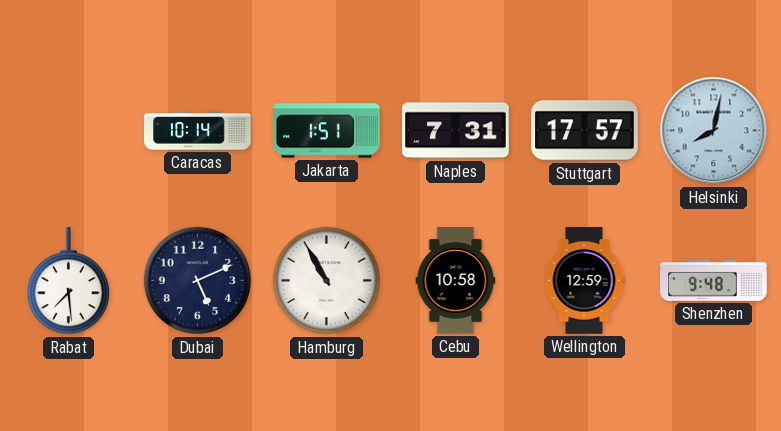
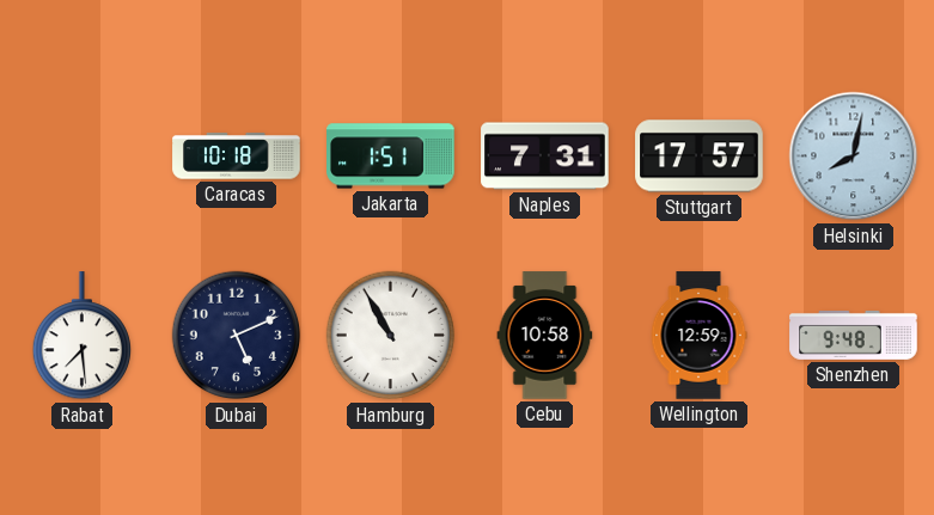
Caracas: 10:14 -> 10:18 (237, 157)
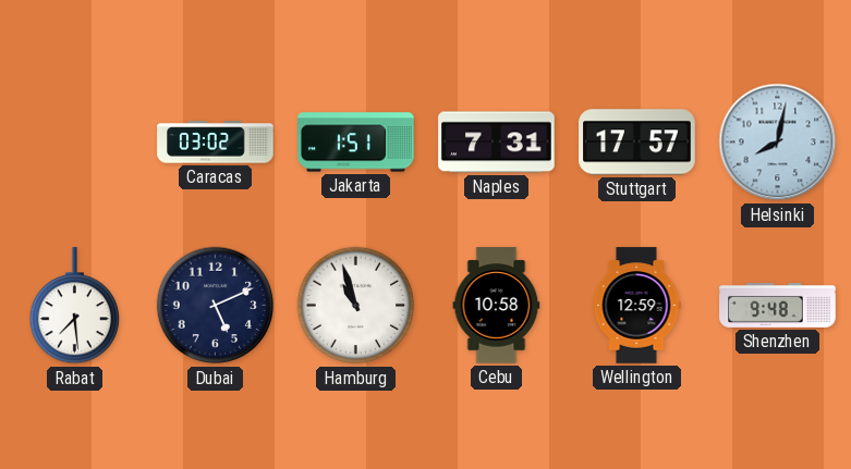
Caracas: 10:18 -> 03:02 (216, 143)
Hamburg: 10:55 -> 10:57 (356, 306)
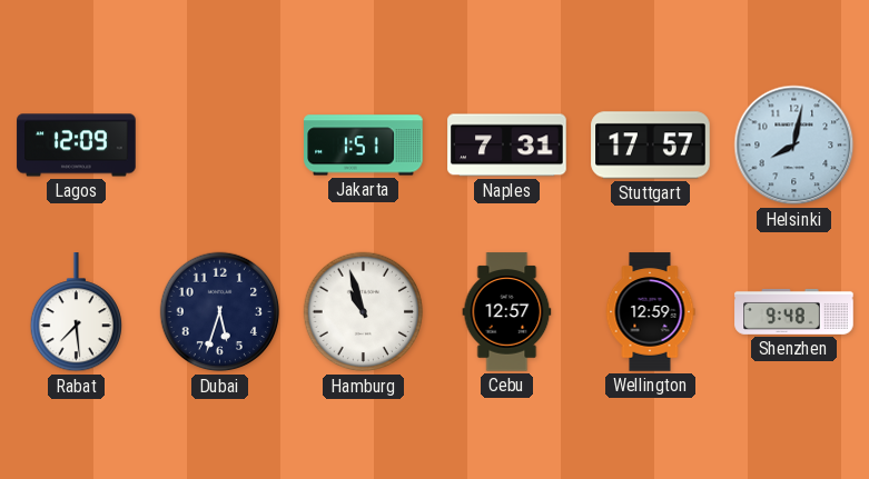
Lagos: none -> 12:09 (77, 146)
Caracas: 03:02 -> none (216, 143)
Dubai: 5:11 -> 5:33 (220, 312)
Cebu: 10:58 -> 12:57 (507, 312)
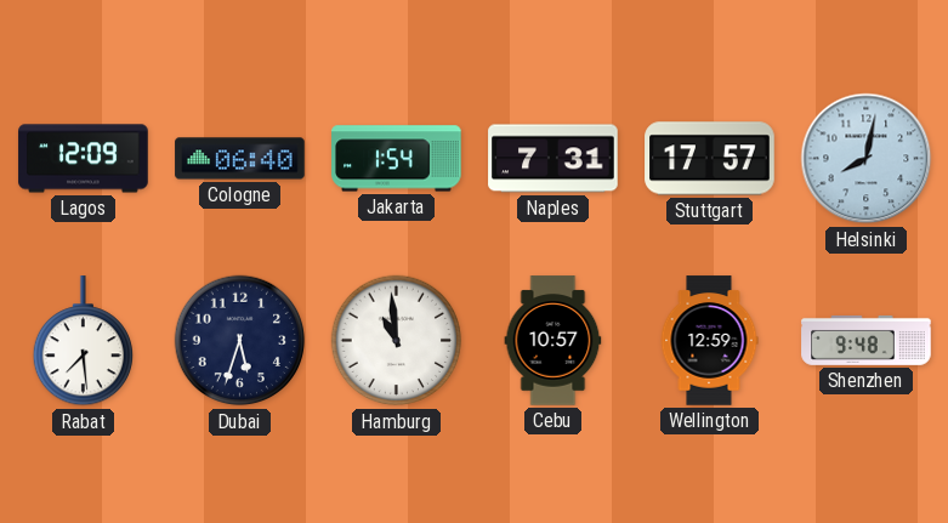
Cologne: none -> 06:40 (240, 159)
Jakarta: 1:51 -> 1:54 (397, 159)
Hamburg: 10:57 -> 10:59 (397, 341)
Cebu: 12:57 -> 10:57 (554, 341)
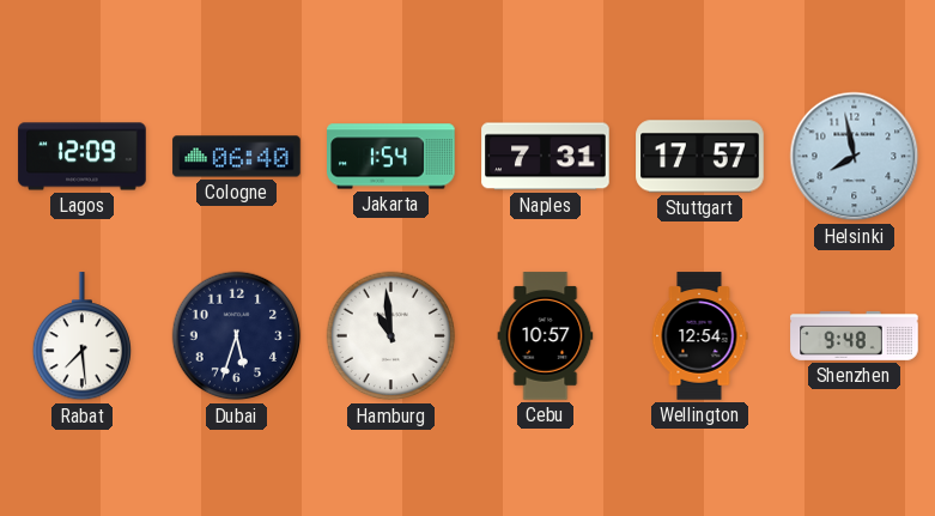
Helsinki: 8:02 -> 7:58 (855, 157)
Wellington: 12:59 -> 12:54 (699, 336)
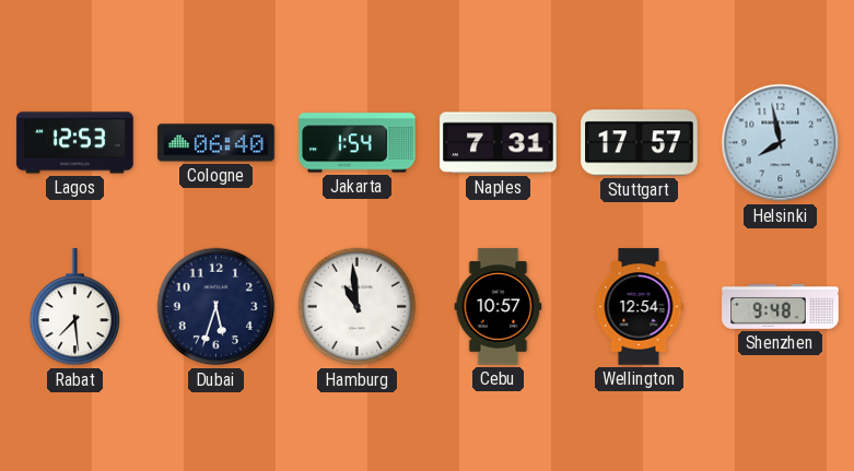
Lagos: 12:09 -> 12:53 (75, 143)
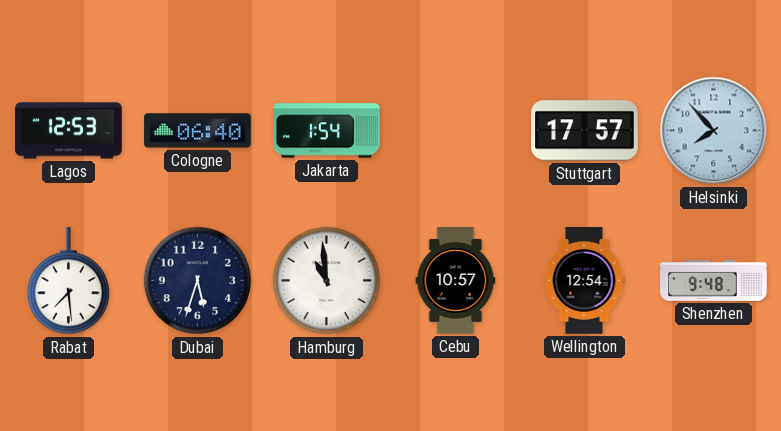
Naples: 7:31 -> none (499, 143)
Helsinki: 7:58 -> 7:53 (714, 131)
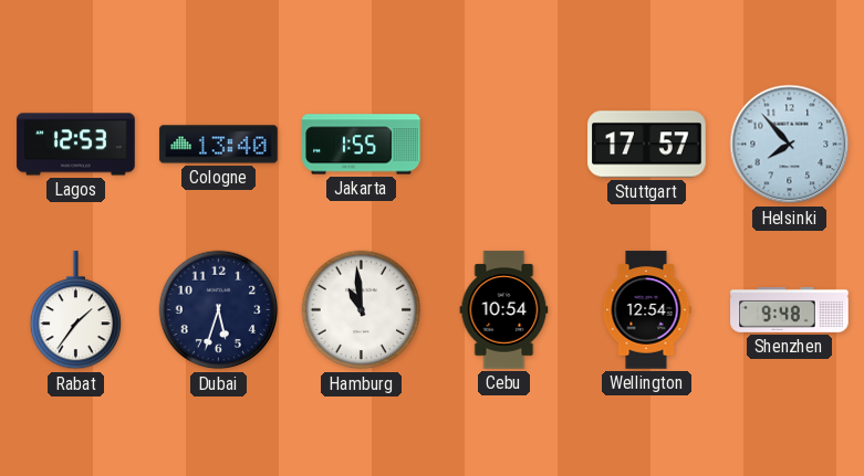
Cologne: 06:40 -> 13:40 (219, 145)
Jakarta: 1:54 -> 1:55 (362, 145)
Rabat: 7:29 -> 1:36 (75, 310)
Cebu: 10:57 -> 10:54 (504, 310)
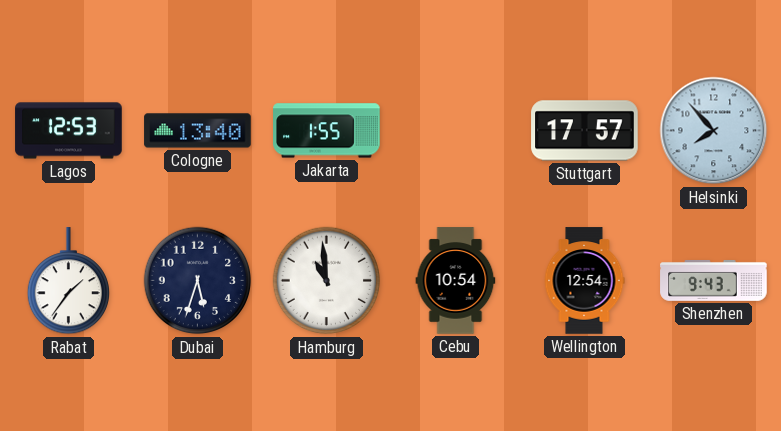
Shenzhen: 9:48 -> 9:43 (714, 280)
